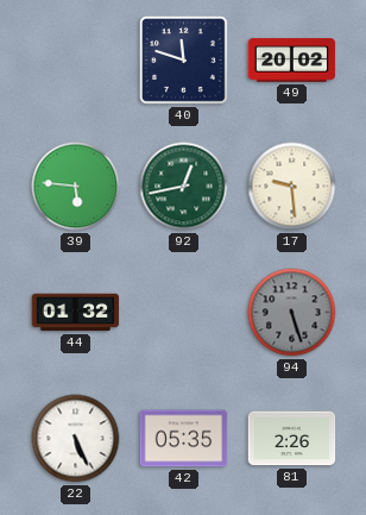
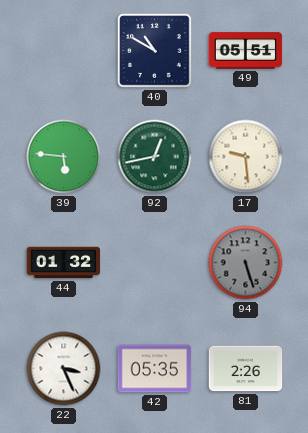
40: 11:48 -> 10:50 (155, 51)
49: 20:02 -> 05:51 (246, 51)
22: 5:26 -> 3:26 (64, 369)
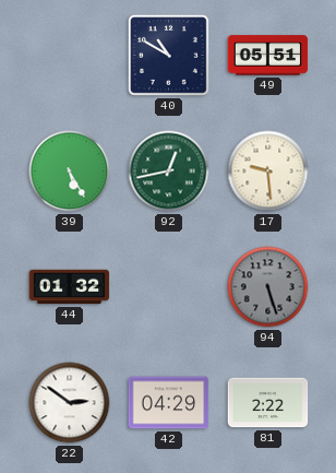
39: 5:46 -> 5:25 (70, 172)
22: 3:26 -> 2:51 (70, 403)
42: 05:35 -> 04:29 (169, 403)
81: 2:26 -> 2:22 (268, 403)
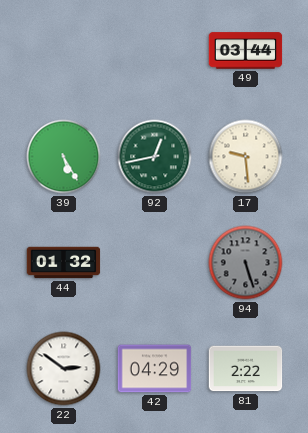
40: 10:50 -> none (169, 56)
49: 05:51 -> 03:44 (246, 51)
